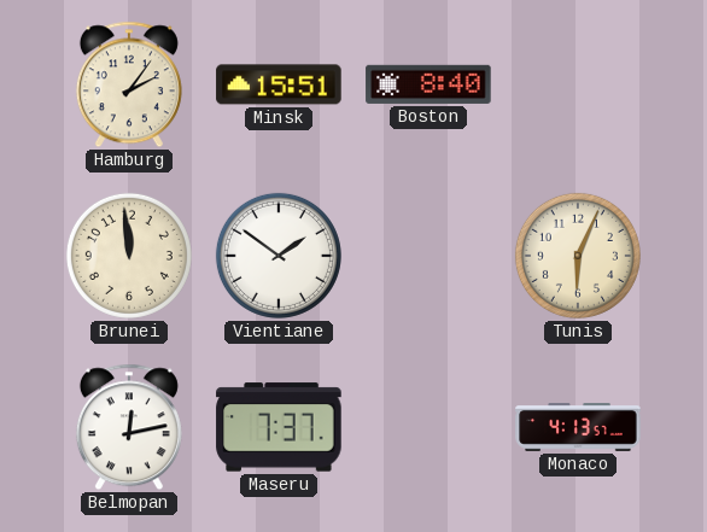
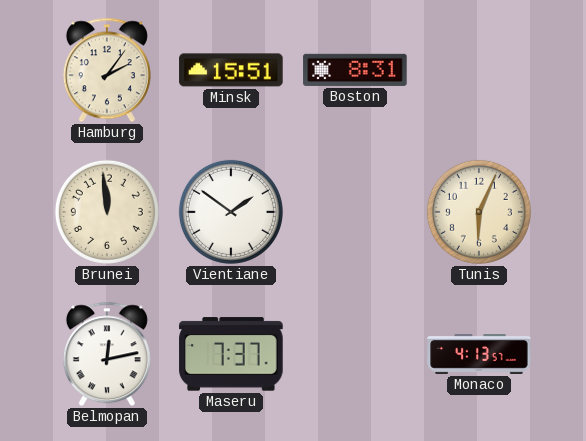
Boston: 8:40 -> 8:31 (355, 70)
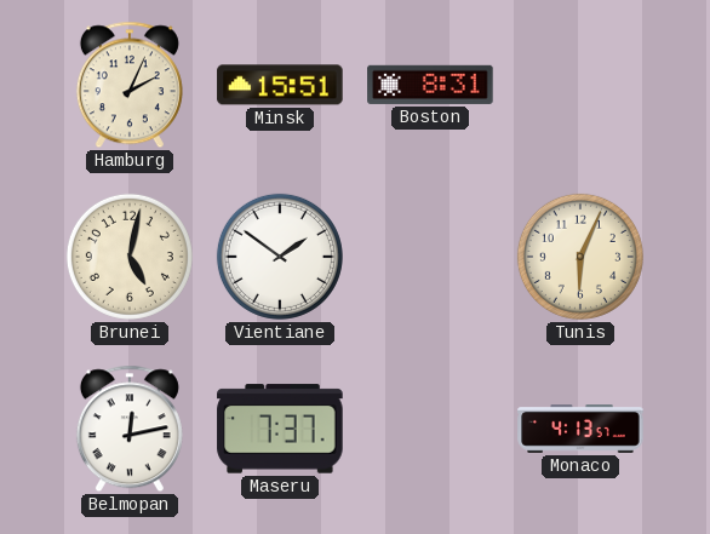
Hamburg: 2:06 -> 2:04 (130, 85)
Brunei: 11:59 -> 5:02 (130, 257)
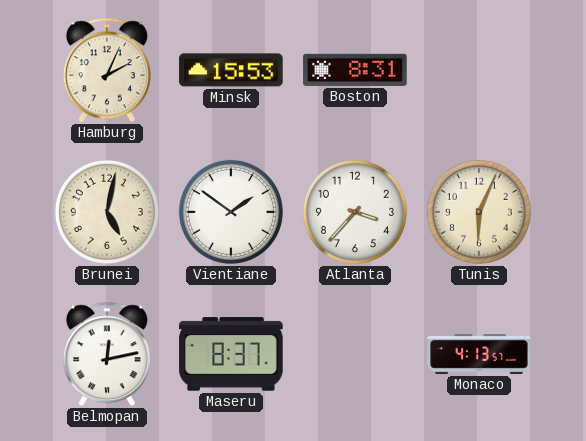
Minsk: 15:51 -> 15:53 (231, 70)
Atlanta: none -> 3:37 (355, 212)
Maseru: 7:37 -> 8:37 (231, 354)
